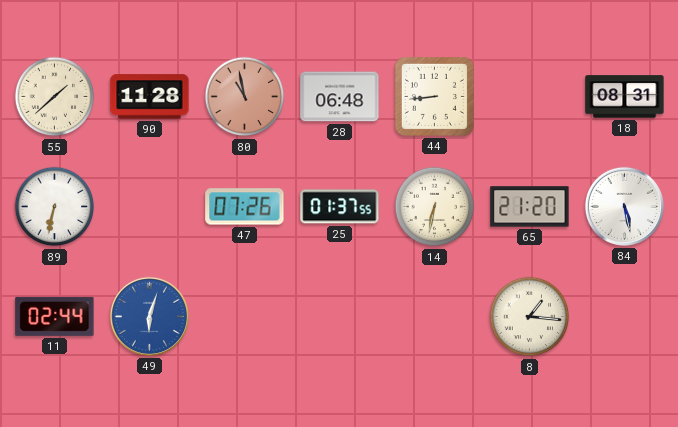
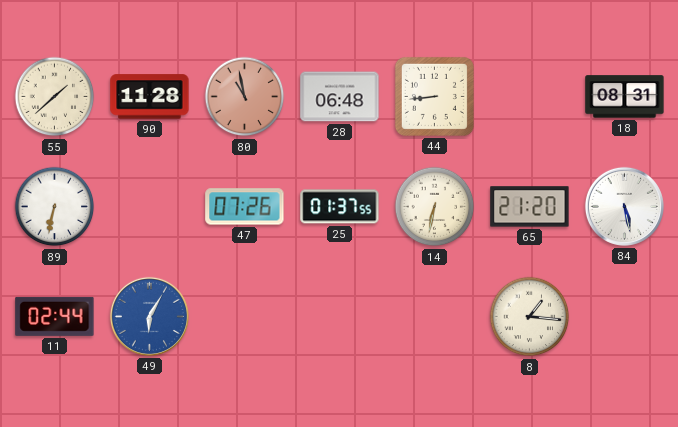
49: 6:03 -> 6:05 (149, 316)
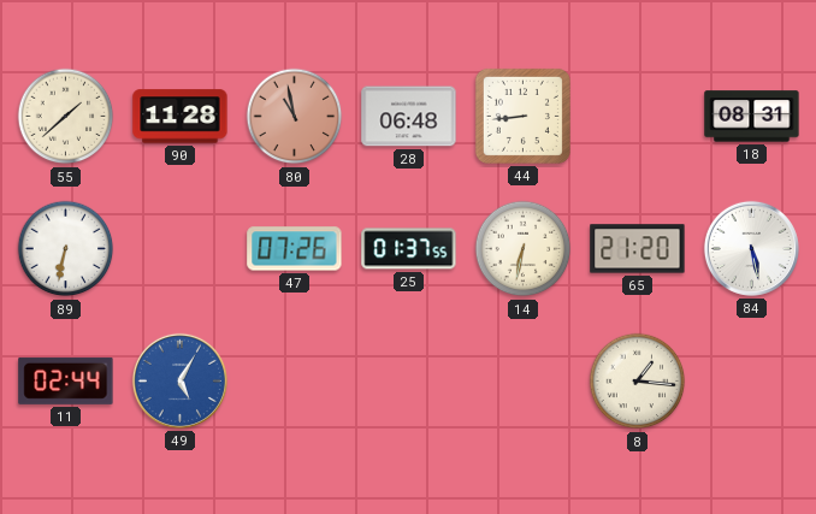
49: 6:05 -> 5:05 (179, 380)
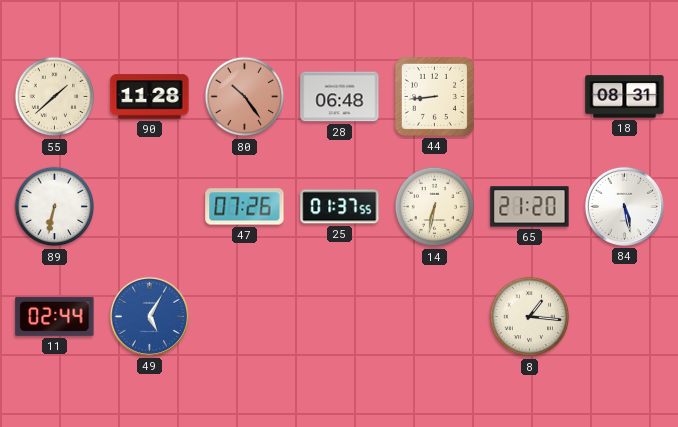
80: 10:58 -> 10:24 (245, 97)
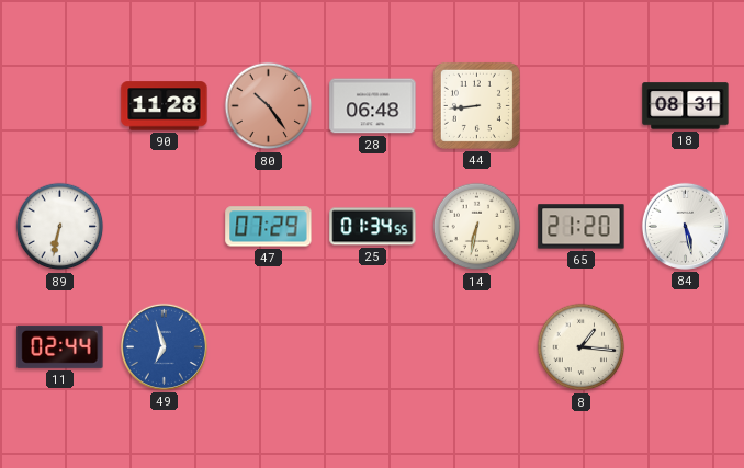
55: 1:38 -> none (55, 97)
47: 07:26 -> 07:29 (269, 227)
25: 01:37 -> 01:34 (373, 227)
49: 5:05 -> 6:57 (164, 346)
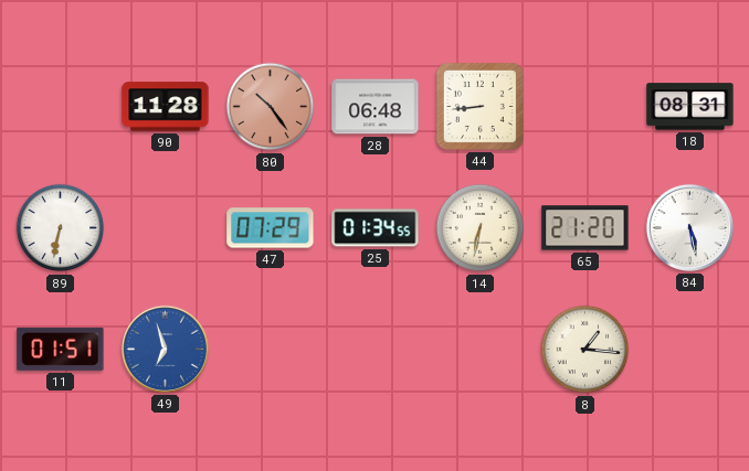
11: 02:44 -> 01:51 (61, 349)
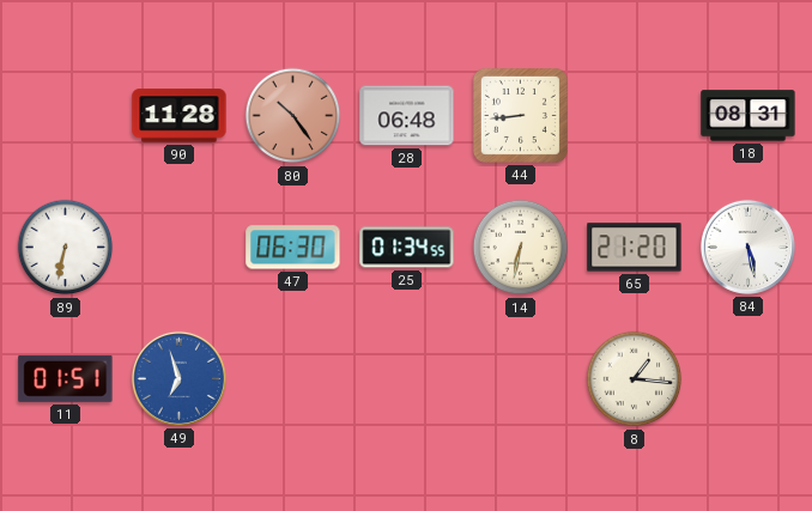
47: 07:29 -> 06:30 (293, 248)
